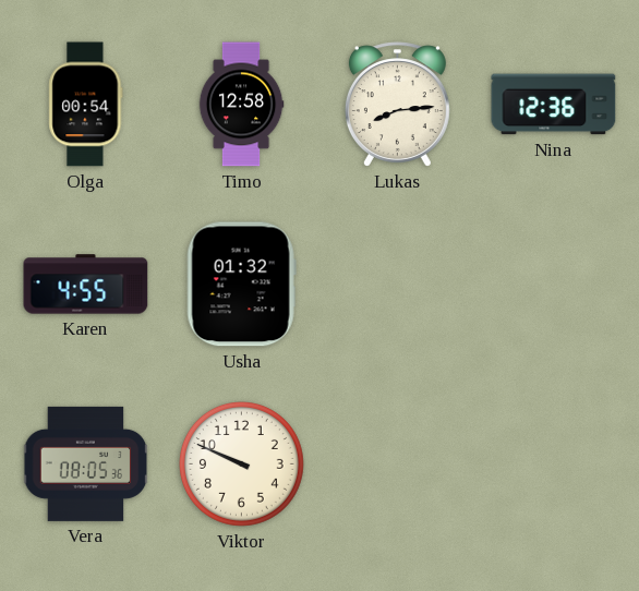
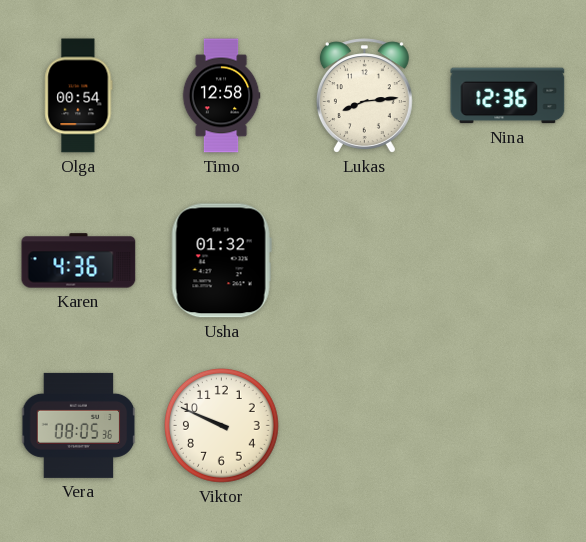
Karen: 4:55 -> 4:36 (79, 261)
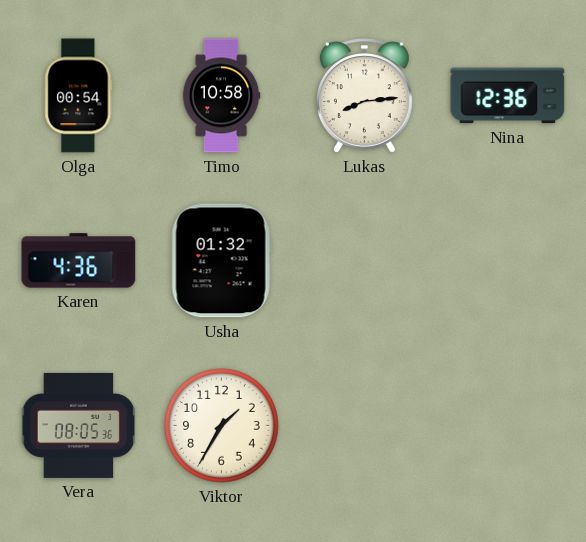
Timo: 12:58 -> 10:58 (221, 96)
Viktor: 9:49 -> 1:35 (222, 426)
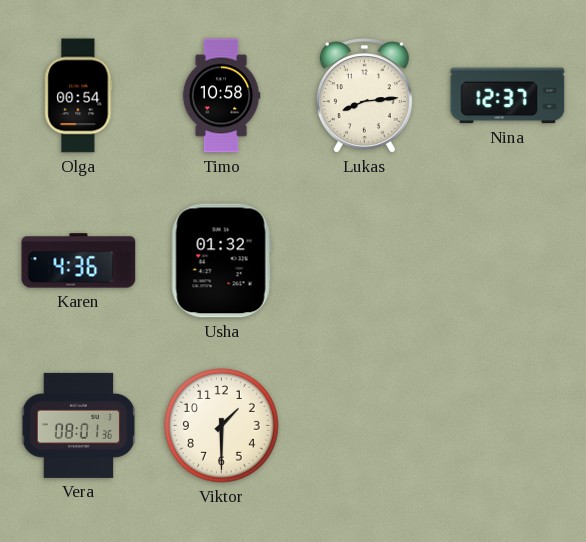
Nina: 12:36 -> 12:37 (508, 96)
Vera: 08:05 -> 08:01 (79, 425)
Viktor: 1:35 -> 1:30 (222, 426)
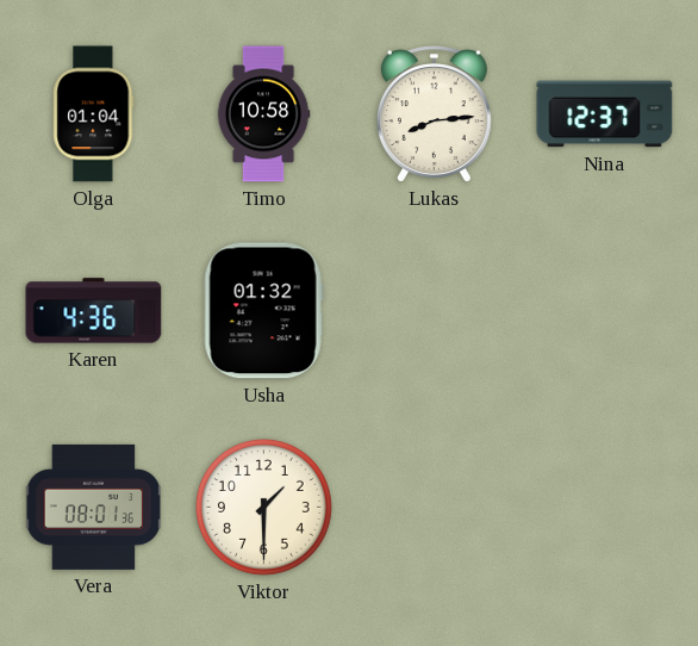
Olga: 00:54 -> 01:04 (94, 114)
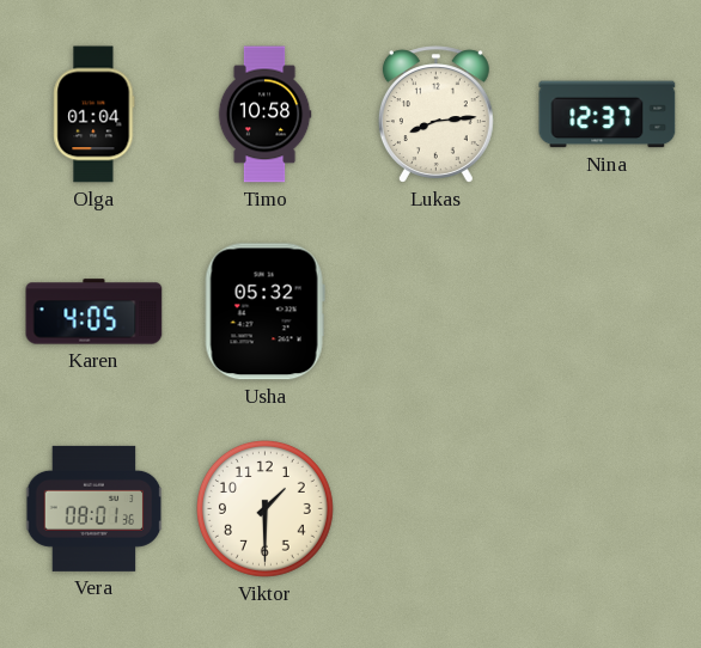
Karen: 4:36 -> 4:05 (95, 312)
Usha: 01:32 -> 05:32 (264, 312)
